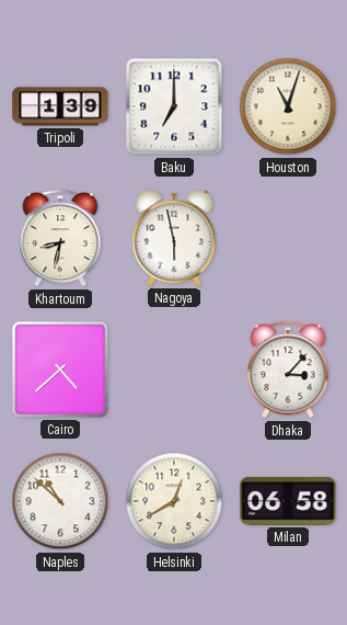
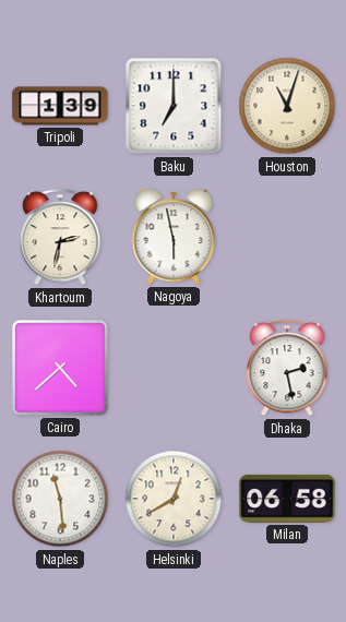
Khartoum: 8:32 -> 2:32 (60, 238)
Dhaka: 3:07 -> 2:28 (287, 369)
Naples: 10:52 -> 11:29 (60, 499)
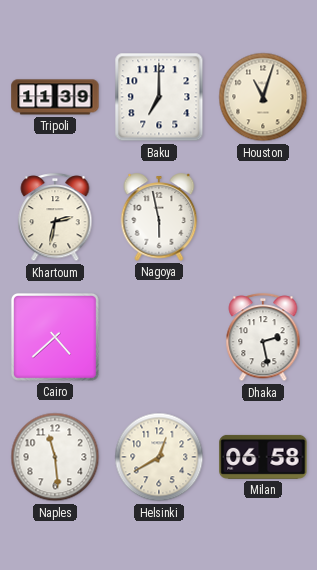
Tripoli: 1:39 -> 11:39 (55, 97)
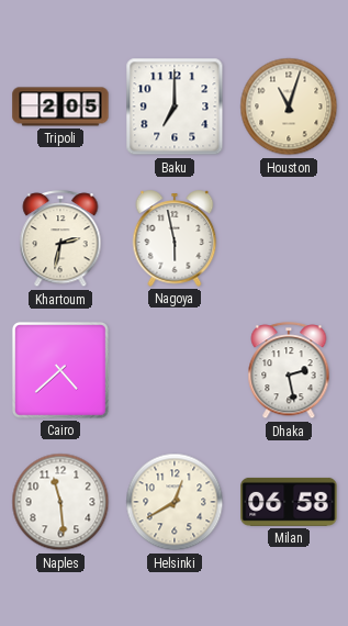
Tripoli: 11:39 -> 2:05 (60, 107)
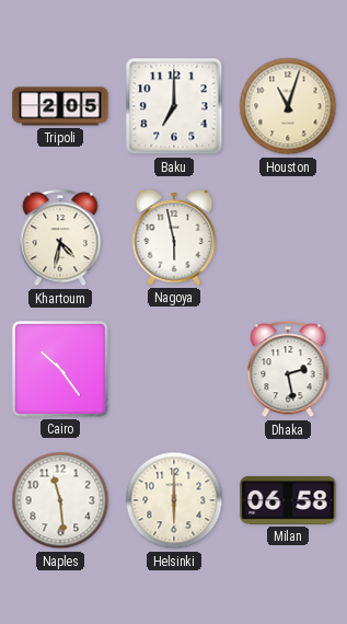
Khartoum: 2:32 -> 4:32 (60, 239)
Cairo: 4:38 -> 10:24 (60, 369)
Helsinki: 12:40 -> 6:00 (174, 500)
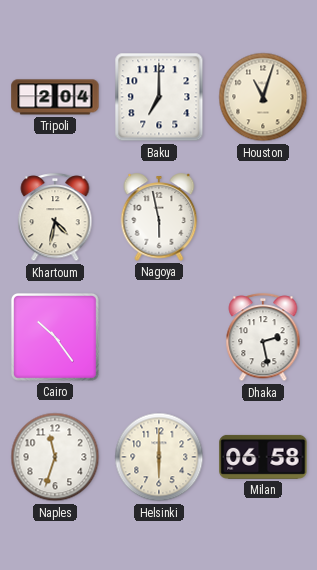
Tripoli: 2:05 -> 2:04 (55, 97)
Naples: 11:29 -> 11:33 (55, 457)
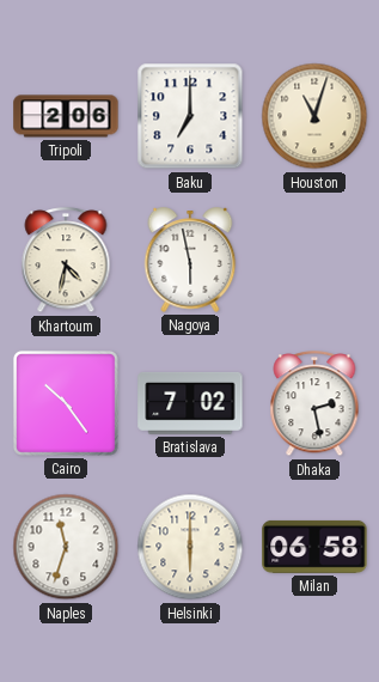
Tripoli: 2:04 -> 2:06 (66, 116)
Bratislava: none -> 7:02 (190, 403)
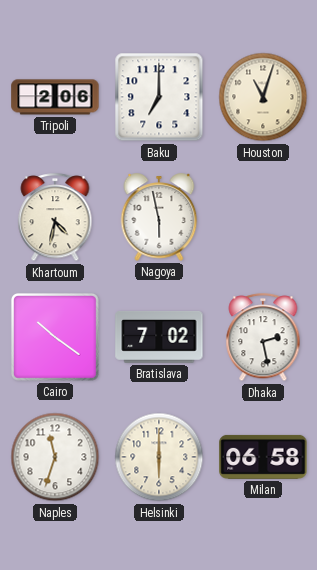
Cairo: 10:24 -> 10:21 (55, 337)
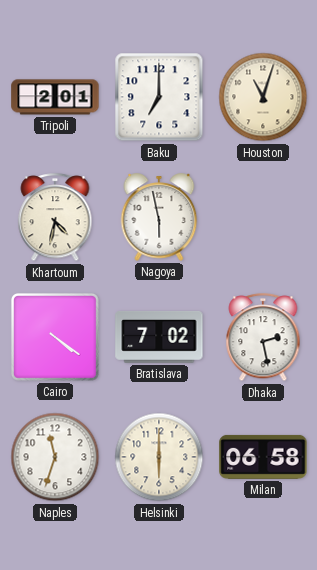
Tripoli: 2:06 -> 2:01 (55, 97)
Cairo: 10:21 -> 4:21 (55, 337)
